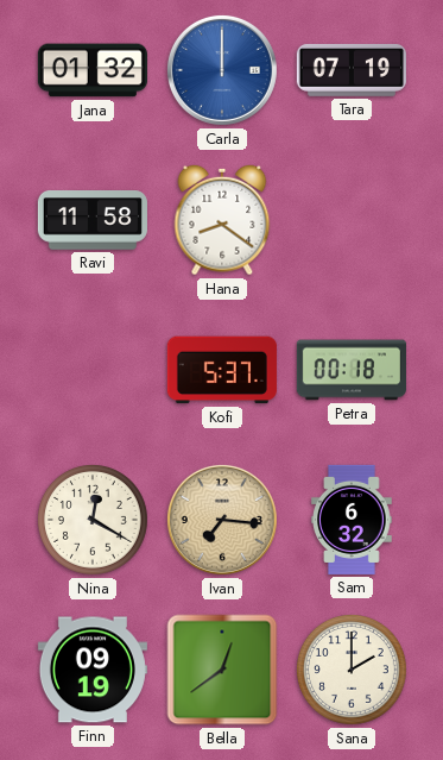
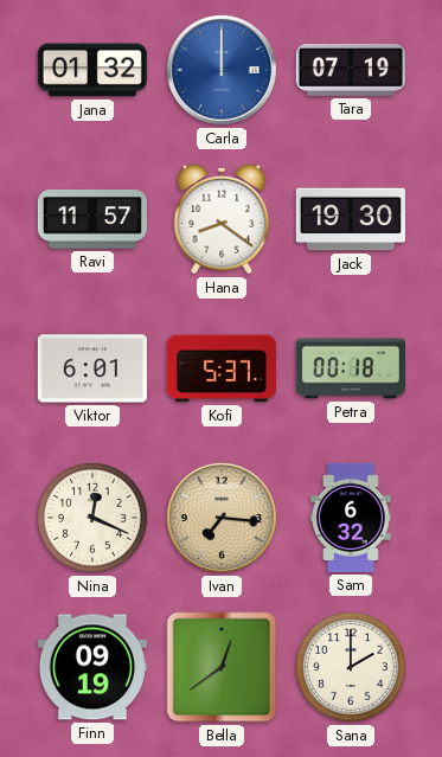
Ravi: 11:58 -> 11:57 (92, 219)
Jack: none -> 19:30 (351, 219)
Viktor: none -> 6:01 (92, 368)
Nina: 12:20 -> 12:19 (92, 518)
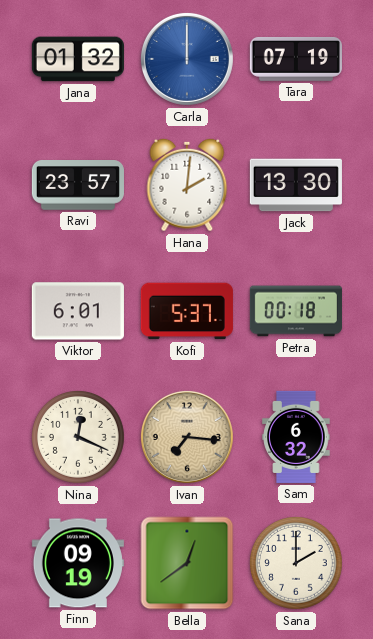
Ravi: 11:57 -> 23:57 (78, 185)
Hana: 8:21 -> 2:01 (187, 185)
Jack: 19:30 -> 13:30 (296, 185)
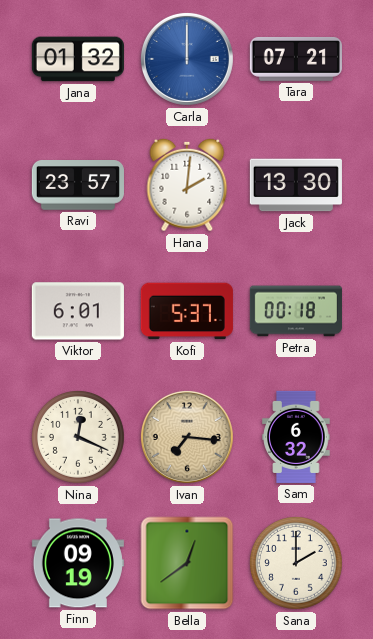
Tara: 07:19 -> 07:21 (296, 59)
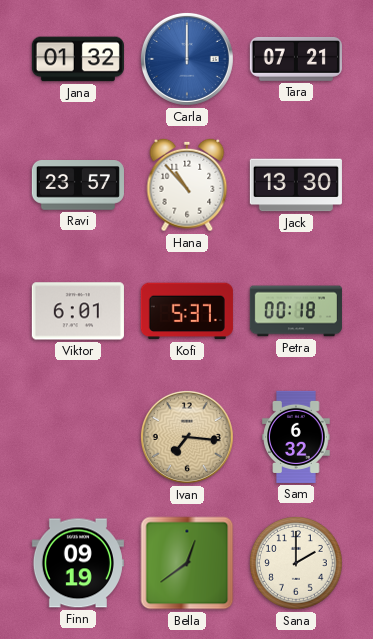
Hana: 2:01 -> 10:53 (187, 185)
Nina: 12:19 -> none (78, 437)
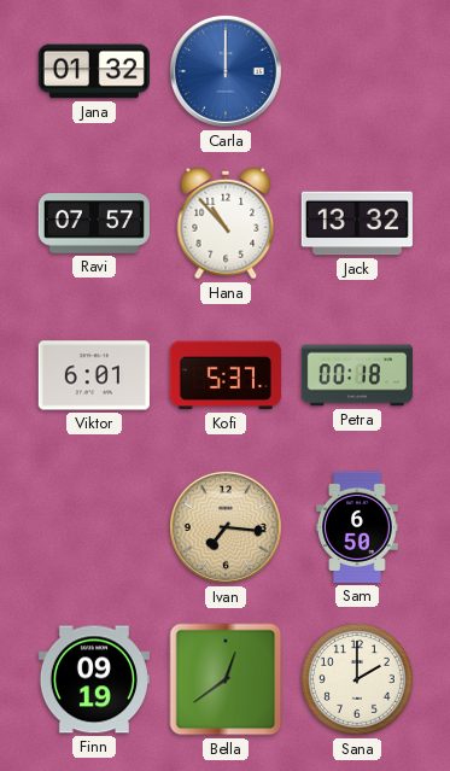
Tara: 07:21 -> none (296, 59)
Ravi: 23:57 -> 07:57 (94, 223)
Jack: 13:30 -> 13:32 (357, 223)
Sam: 6:32 -> 6:50 (357, 527)
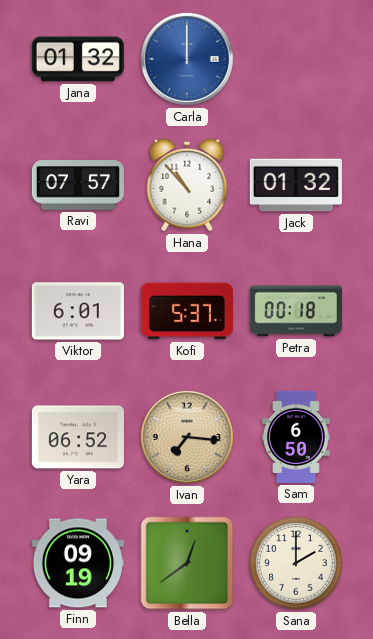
Jack: 13:32 -> 01:32 (296, 185)
Yara: none -> 06:52 (78, 437)
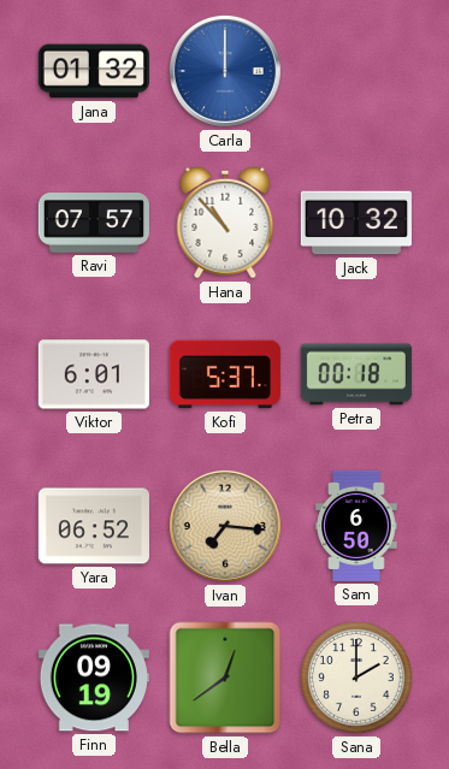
Jack: 01:32 -> 10:32 (356, 223)
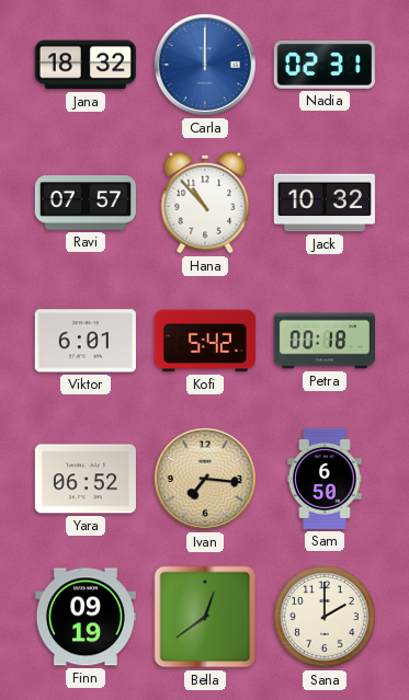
Jana: 01:32 -> 18:32 (86, 65)
Nadia: none -> 02:31 (325, 65)
Kofi: 5:37 -> 5:42 (205, 341)
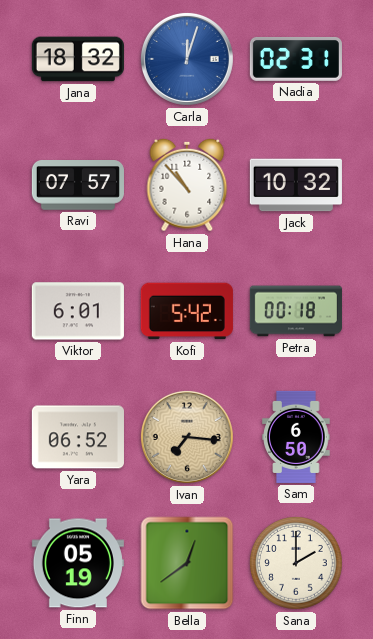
Carla: 12:00 -> 12:03 (187, 59)
Finn: 09:19 -> 05:19 (78, 563)
